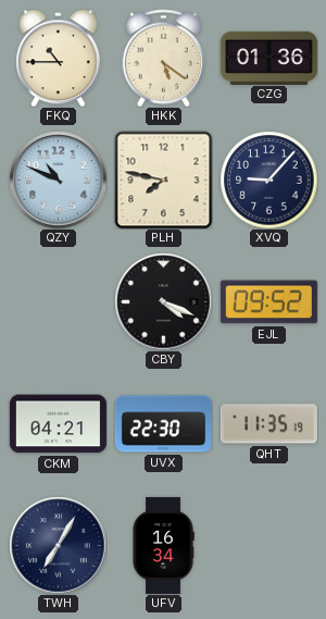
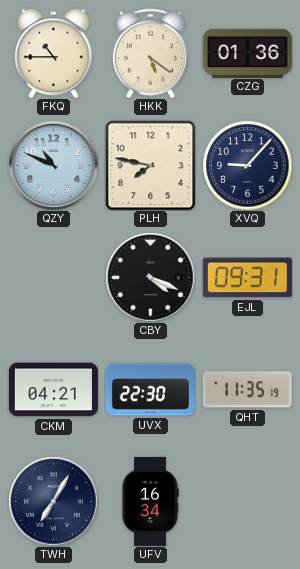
EJL: 09:52 -> 09:31 (247, 278)
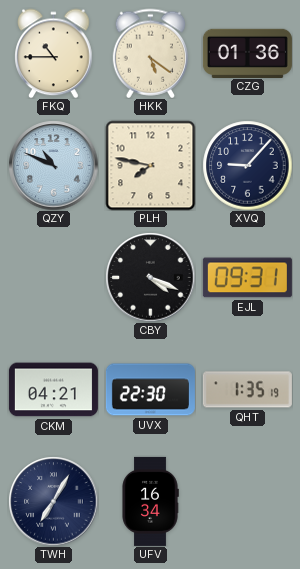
QHT: 11:35 -> 1:35 (247, 390)
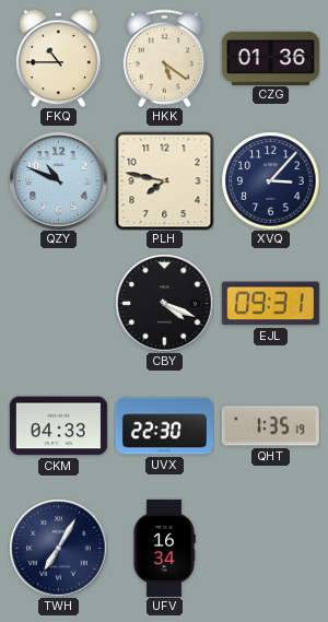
XVQ: 9:07 -> 3:07 (270, 180)
CKM: 04:21 -> 04:33 (58, 426)
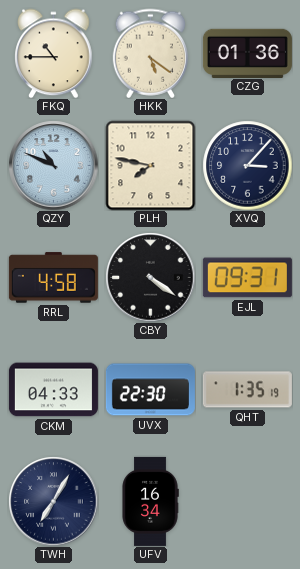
RRL: none -> 4:58 (53, 278)
CBY: 4:19 -> 4:21 (150, 277)
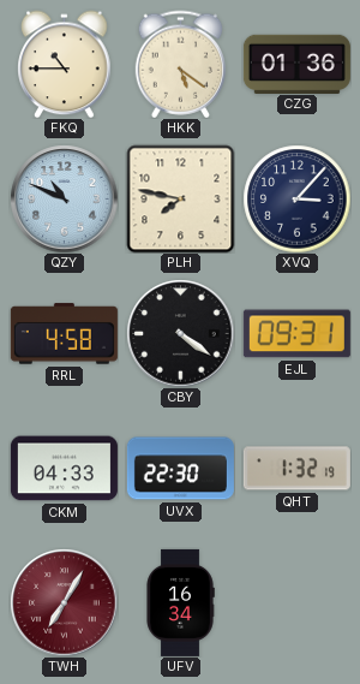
QHT: 1:35 -> 1:32 (296, 469)
TWH dial: navy -> burgundy (64, 602)
